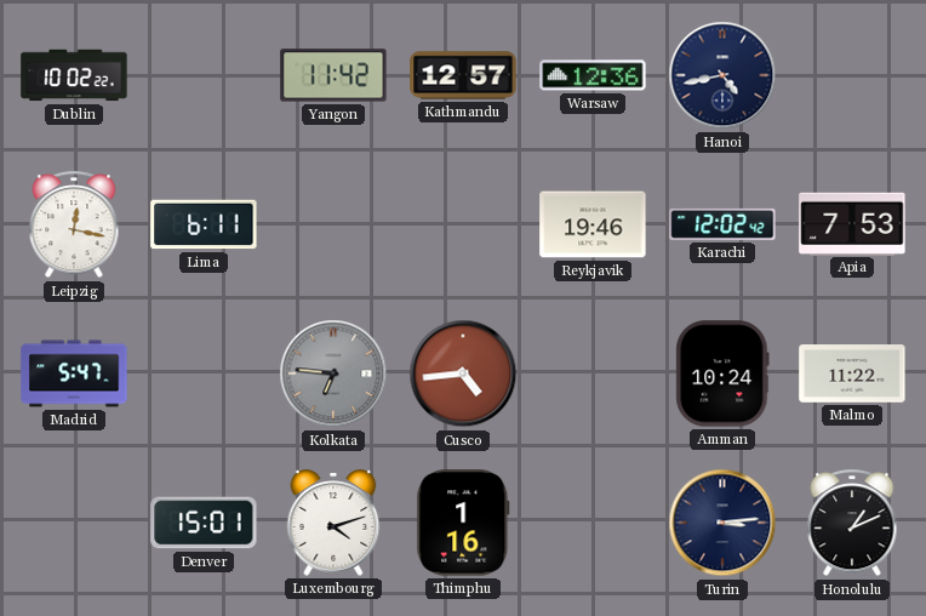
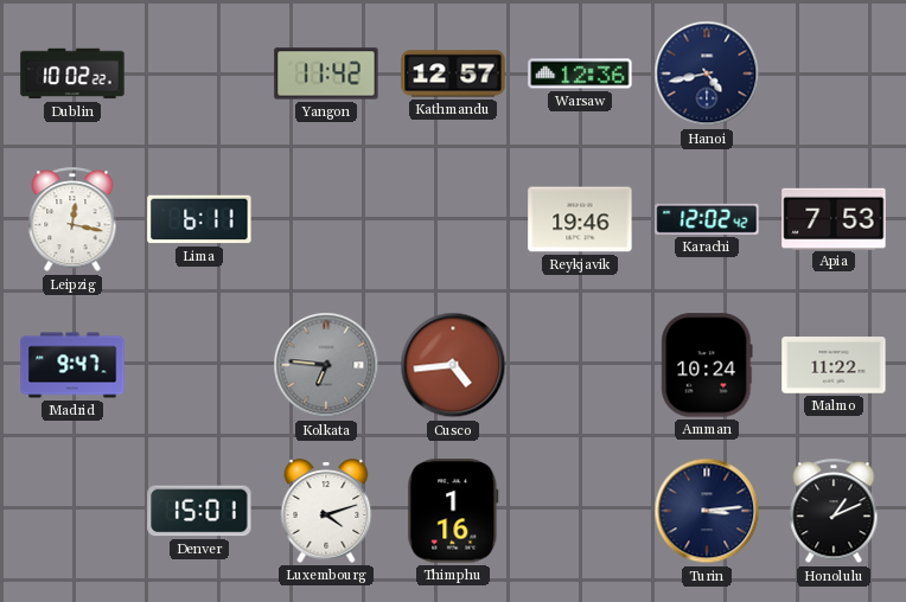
Madrid: 5:47 -> 9:47 (72, 365)
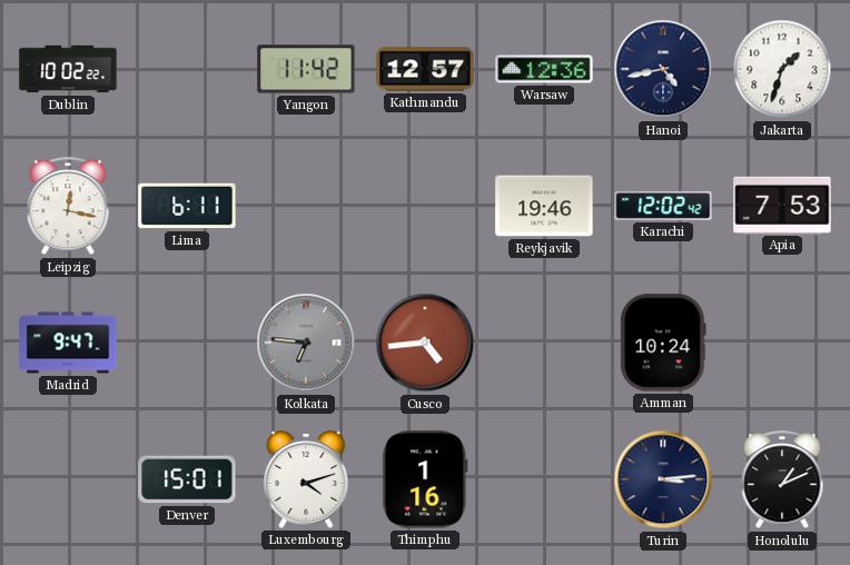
Jakarta: none -> 1:33 (782, 69)
Malmo: 11:22 -> none (834, 365)
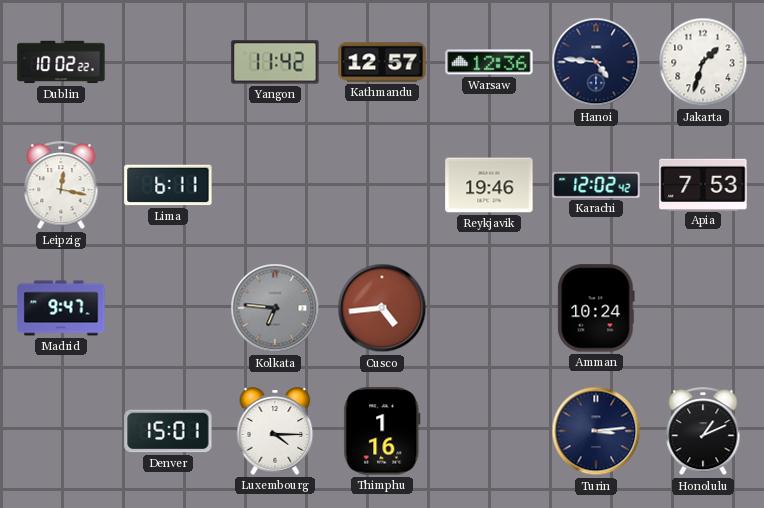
Hanoi: 4:43 -> 4:46 (596, 62)
Luxembourg: 4:12 -> 4:15 (275, 431)
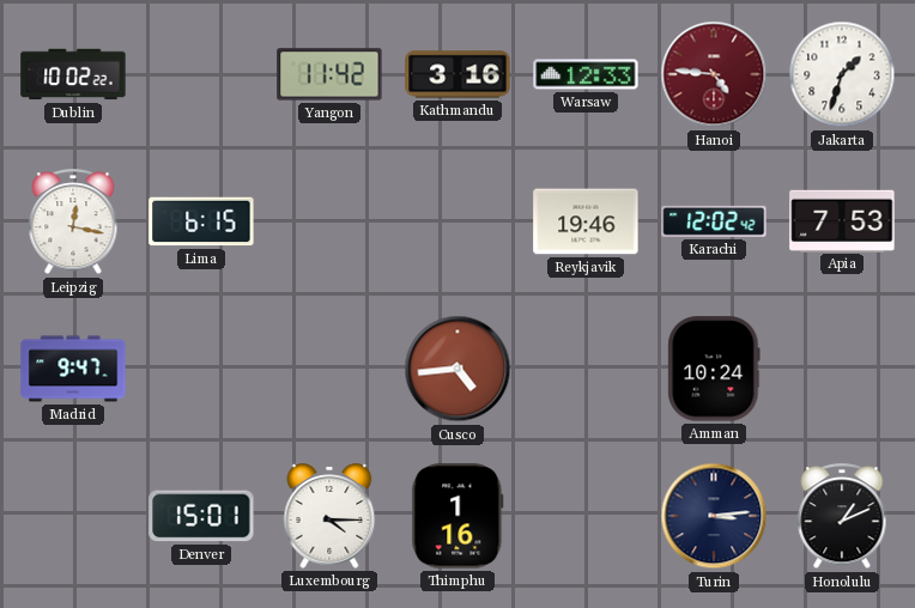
Kathmandu: 12:57 -> 3:16 (457, 74)
Warsaw: 12:36 -> 12:33 (586, 74)
Hanoi dial: navy -> burgundy (714, 74)
Lima: 6:11 -> 6:15 (201, 221)
Kolkata: 6:46 -> none (275, 308)
